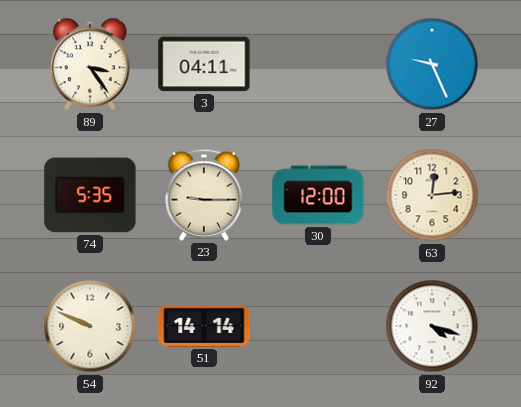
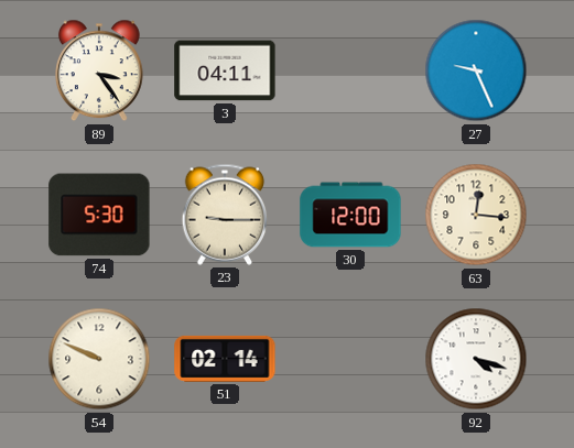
74: 5:35 -> 5:30 (99, 215)
63: 12:14 -> 12:16 (476, 215)
51: 14:14 -> 02:14 (225, 359)
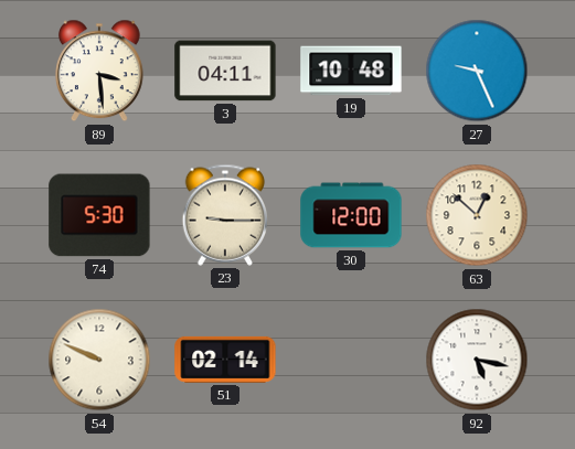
89: 3:24 -> 3:29 (100, 71)
19: none -> 10:48 (351, 71)
63: 12:16 -> 12:52 (477, 215)
92: 4:18 -> 5:17 (477, 360)
